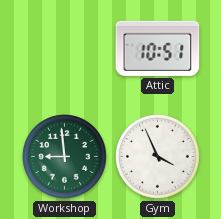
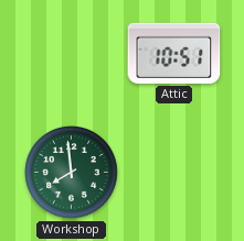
Workshop: 8:59 -> 7:59 (72, 173)
Gym: 3:56 -> none (158, 157)
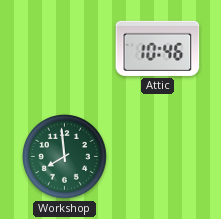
Attic: 10:51 -> 10:46 (158, 48)
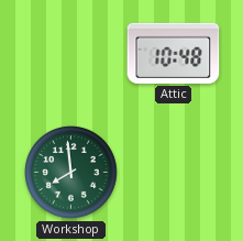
Attic: 10:46 -> 10:48 (174, 53)
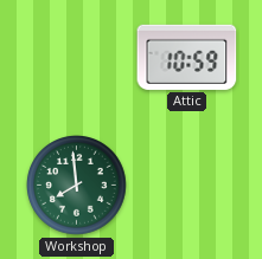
Attic: 10:48 -> 10:59 (187, 57)
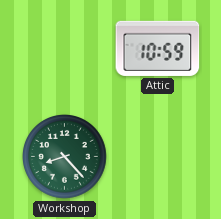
Workshop: 7:59 -> 8:23 (65, 157)
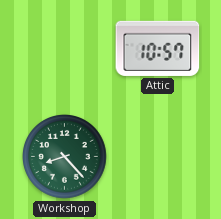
Attic: 10:59 -> 10:57 (158, 48)
